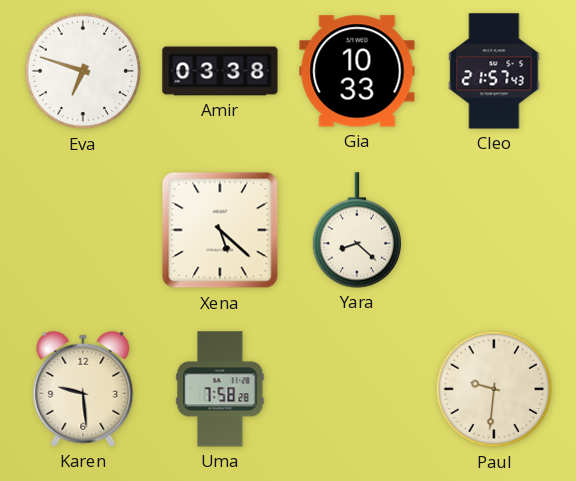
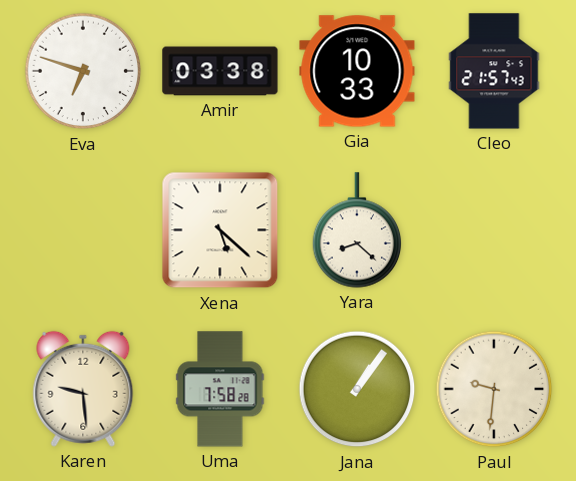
Jana: none -> 1:06 (357, 389)
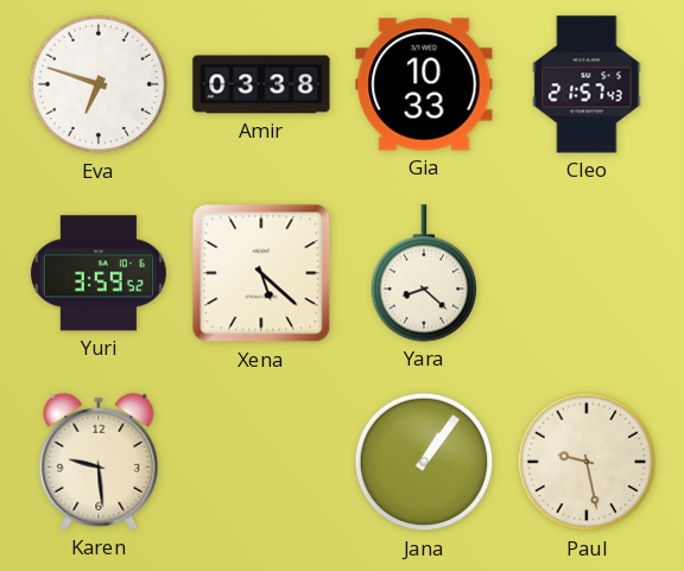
Yuri: none -> 3:59 (99, 273)
Uma: 7:58 -> none (220, 389)
Paul: 9:31 -> 9:28 (587, 462)
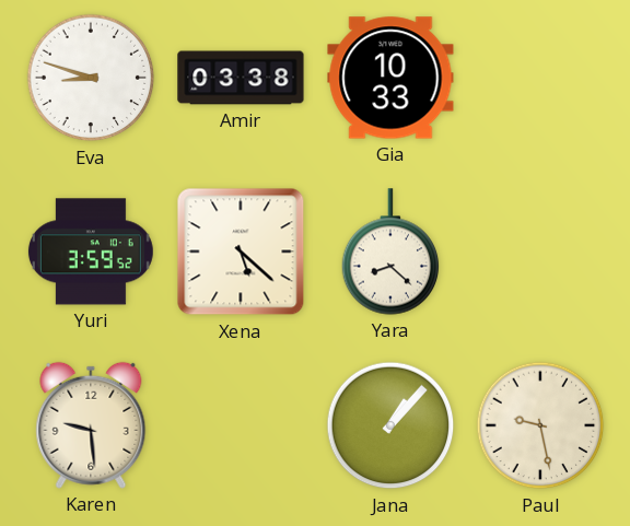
Eva: 6:48 -> 8:48 (91, 78)
Cleo: 21:57 -> none (587, 84)
Jana: 1:06 -> 1:07 (390, 425)
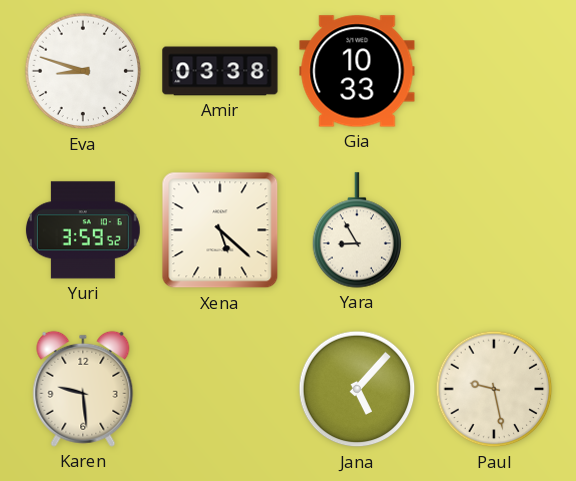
Yara: 8:22 -> 8:55 (357, 230)
Jana: 1:07 -> 5:07 (357, 389)
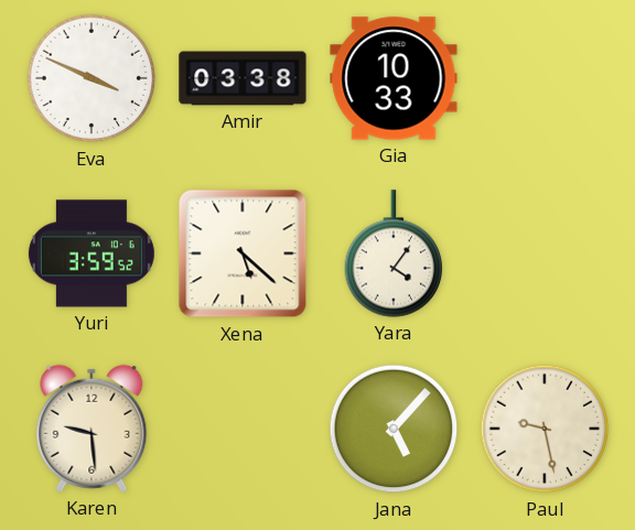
Eva: 8:48 -> 3:49 (92, 78)
Yara: 8:55 -> 4:06 (394, 253)
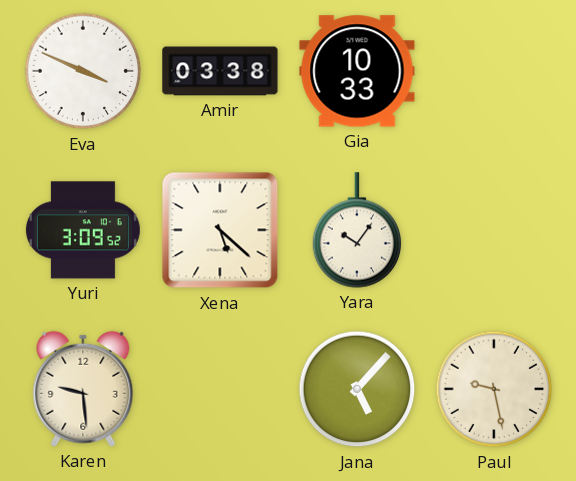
Yuri: 3:59 -> 3:09 (83, 230)
Yara: 4:06 -> 10:06 (357, 230)
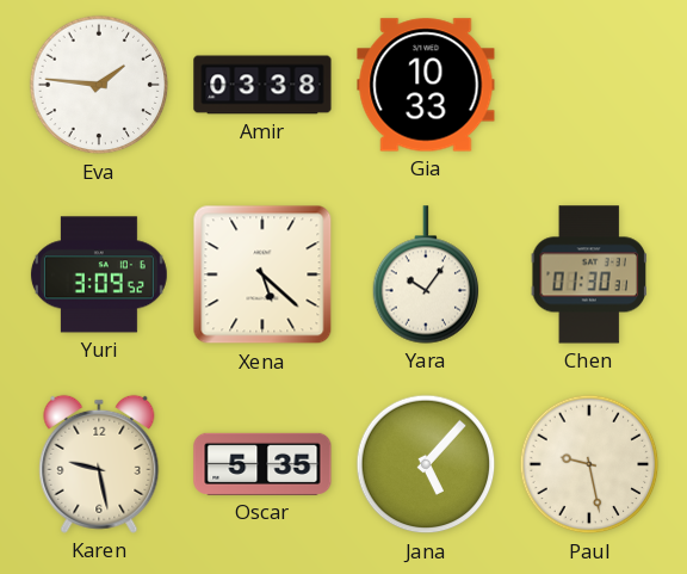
Eva: 3:49 -> 1:46 (99, 85)
Chen: none -> 01:30 (588, 274)
Karen: 9:29 -> 9:28 (99, 464)
Oscar: none -> 5:35 (262, 464)
